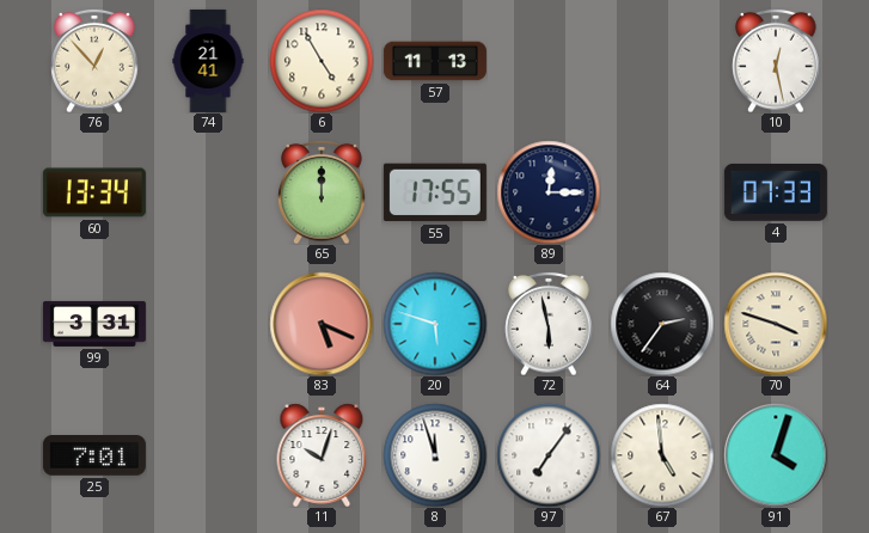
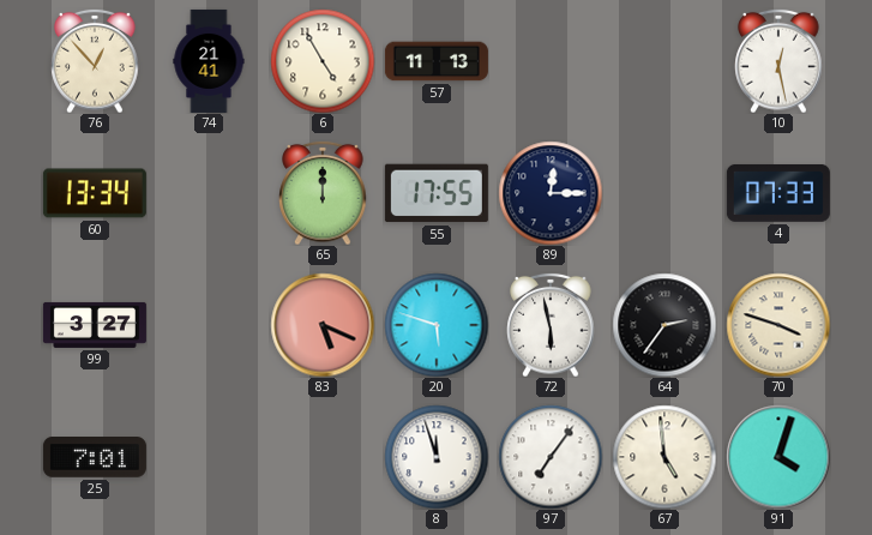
99: 3:31 -> 3:27 (95, 325)
11: 10:03 -> none (322, 455)
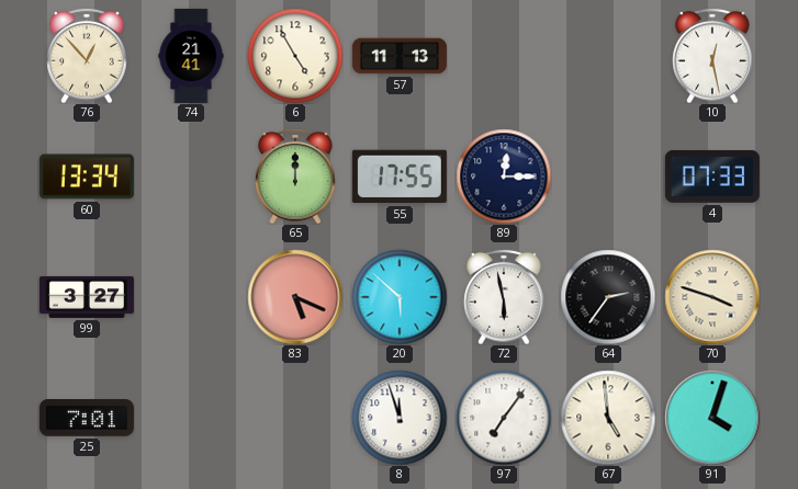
20: 5:48 -> 5:52 (400, 297)
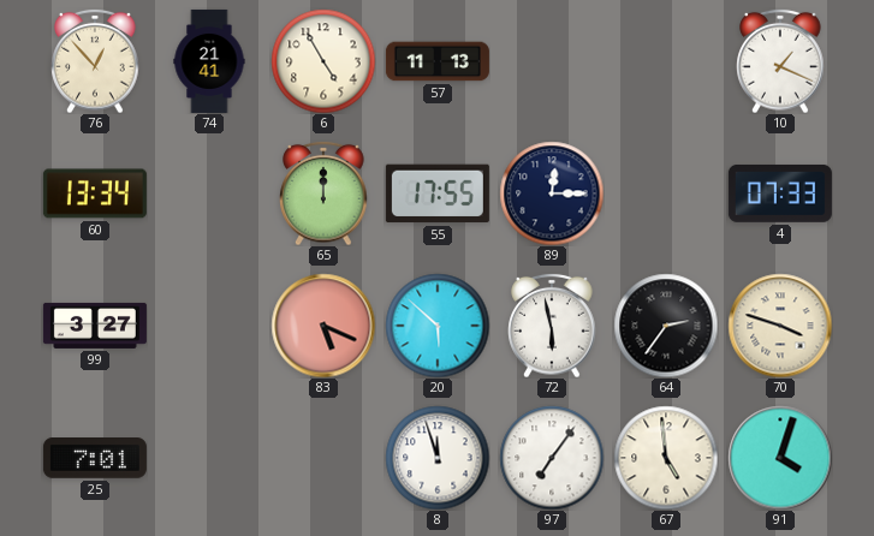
10: 12:28 -> 1:19 (780, 61)
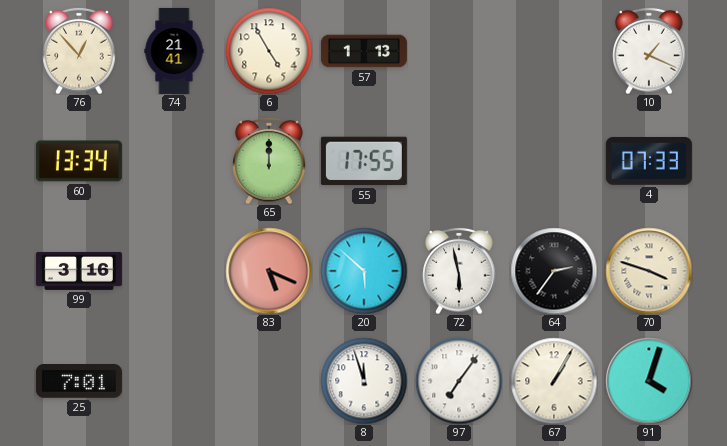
57: 11:13 -> 1:13 (364, 51)
89: 12:15 -> none (552, 193)
99: 3:27 -> 3:16 (79, 271)
67: 4:59 -> 1:05 (554, 381)
